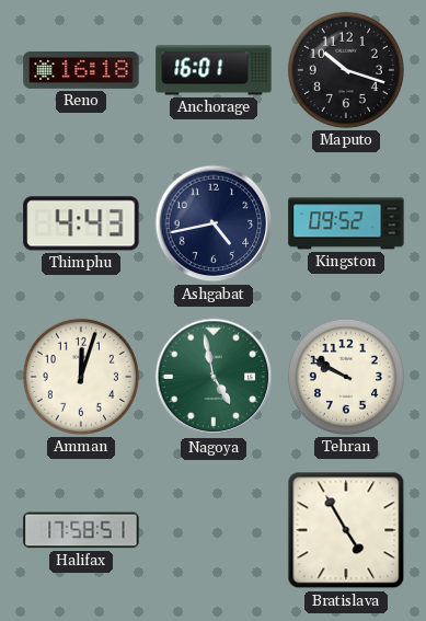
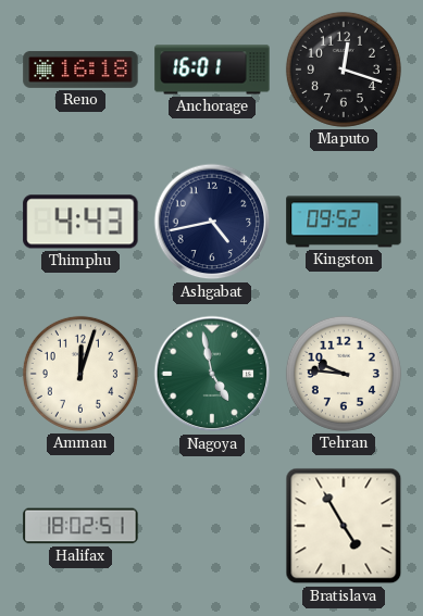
Maputo: 10:18 -> 12:18 (344, 70)
Tehran: 9:50 -> 9:46 (344, 374)
Halifax: 17:58 -> 18:02 (80, 526)
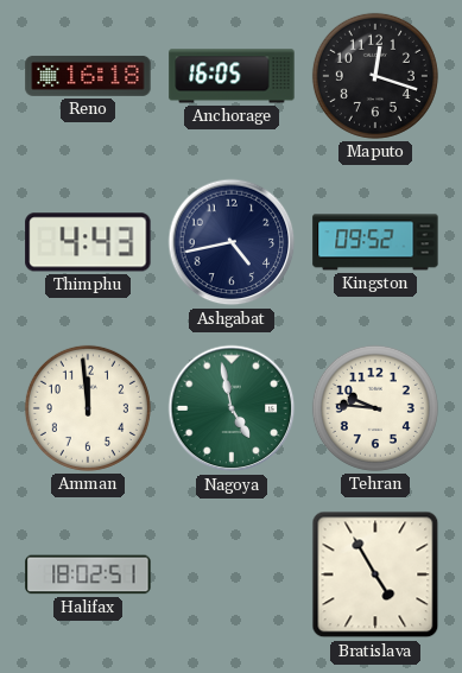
Anchorage: 16:01 -> 16:05 (232, 76)
Amman: 12:03 -> 11:59 (88, 408)
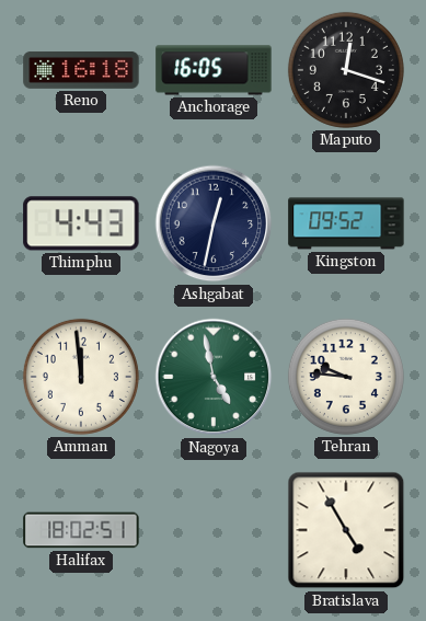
Ashgabat: 4:43 -> 12:32 (214, 223)
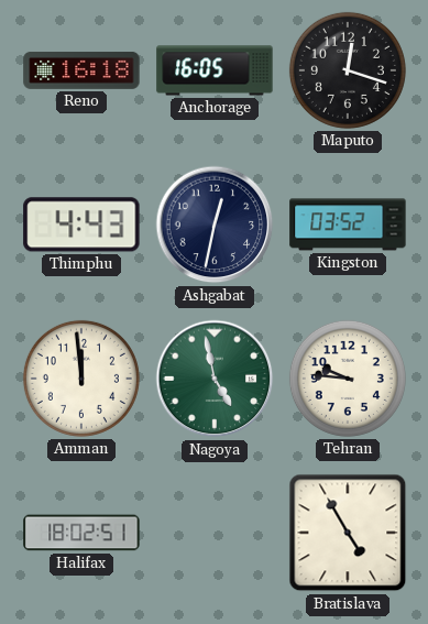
Kingston: 09:52 -> 03:52 (348, 225)
